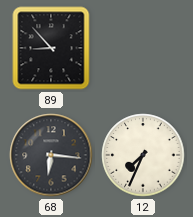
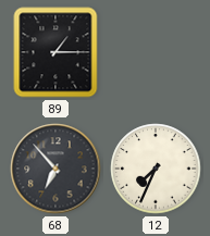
89: 8:53 -> 1:15 (55, 52)
68: 6:16 -> 6:53 (55, 169)
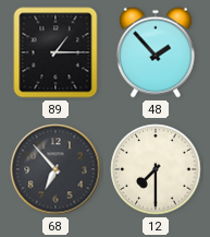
48: none -> 1:53 (156, 52)
12: 7:34 -> 7:30 (156, 169)
